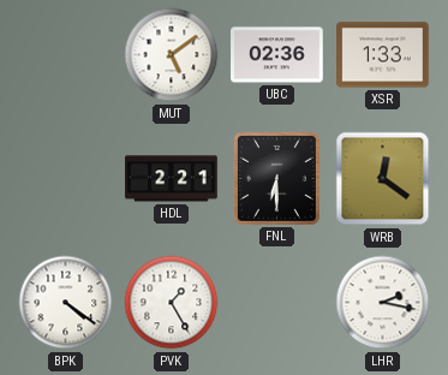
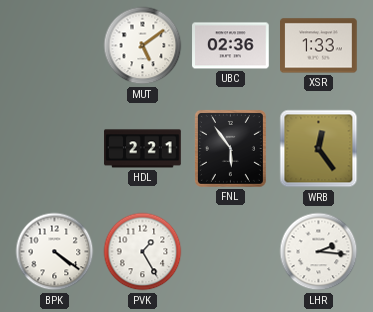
FNL: 6:30 -> 5:54 (230, 148)
WRB: 12:21 -> 12:24 (319, 149)
LHR: 2:17 -> 2:16 (319, 252)
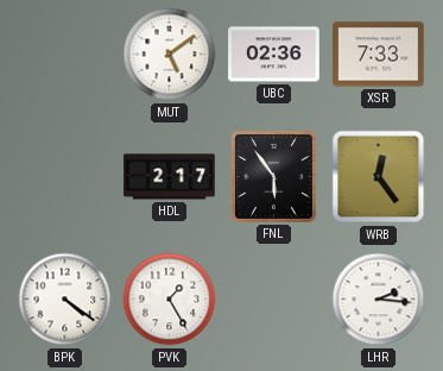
XSR: 1:33 -> 7:33 (379, 55)
HDL: 2:21 -> 2:17 (170, 177)
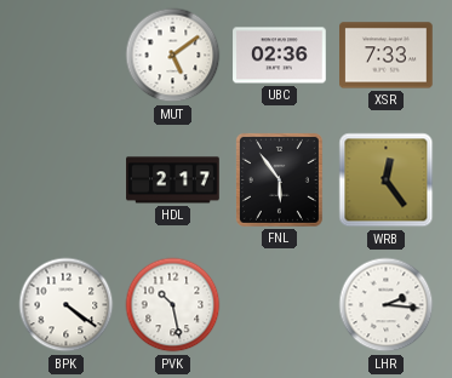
PVK: 1:25 -> 10:28 (173, 305)
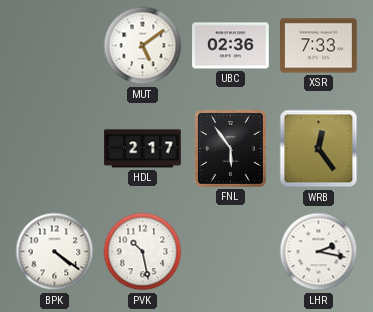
LHR: 2:16 -> 2:17 (319, 252)
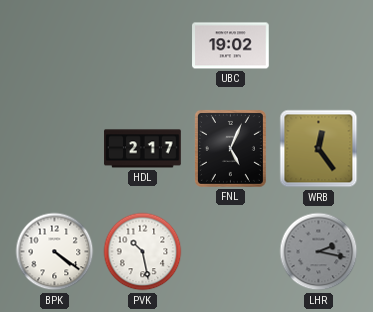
MUT: 5:09 -> none (143, 46)
UBC: 02:36 -> 19:02 (231, 46)
XSR: 7:33 -> none (319, 46)
FNL: 5:54 -> 5:04 (230, 148)
LHR dial: white -> grey (319, 252)
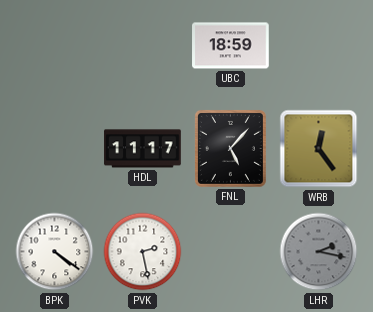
UBC: 19:02 -> 18:59 (231, 46)
HDL: 2:17 -> 11:17 (143, 149)
FNL: 5:04 -> 5:07 (230, 148)
PVK: 10:28 -> 2:28 (143, 252)
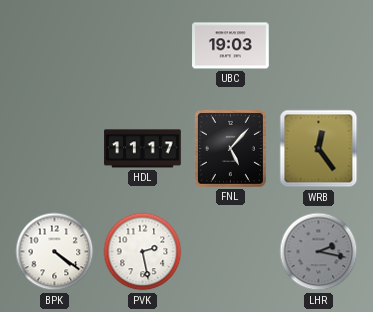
UBC: 18:59 -> 19:03 (231, 46)
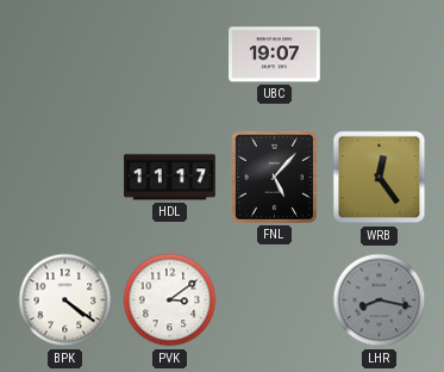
UBC: 19:03 -> 19:07 (275, 55)
PVK: 2:28 -> 3:09 (170, 300)
LHR: 2:17 -> 8:17 (380, 300)
